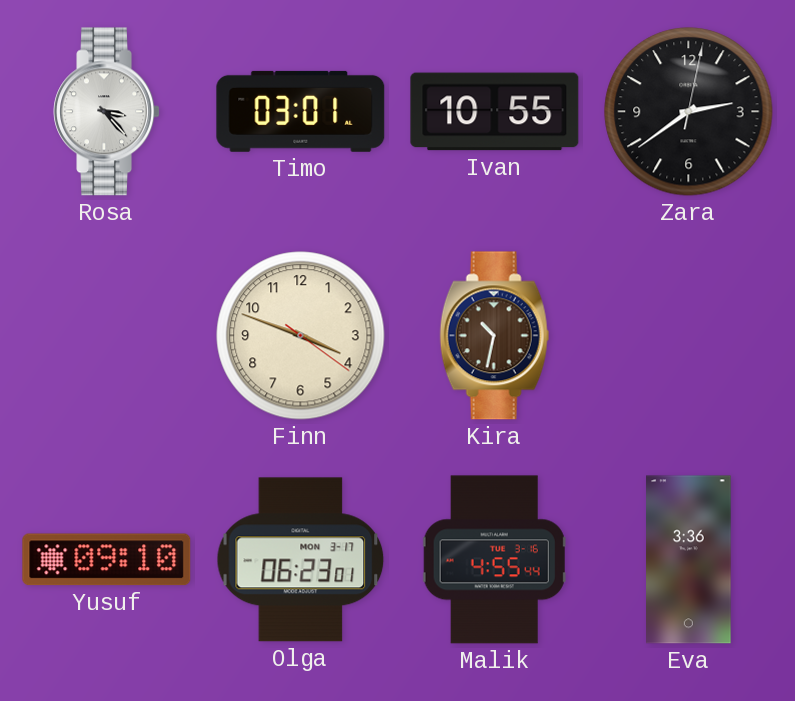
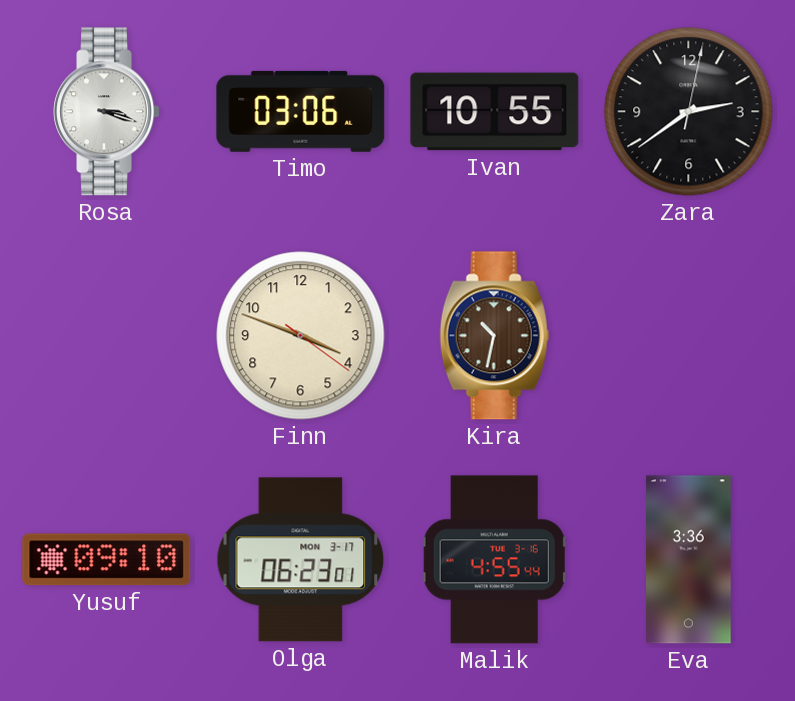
Rosa: 3:23 -> 3:18 (106, 112)
Timo: 03:01 -> 03:06 (301, 111)
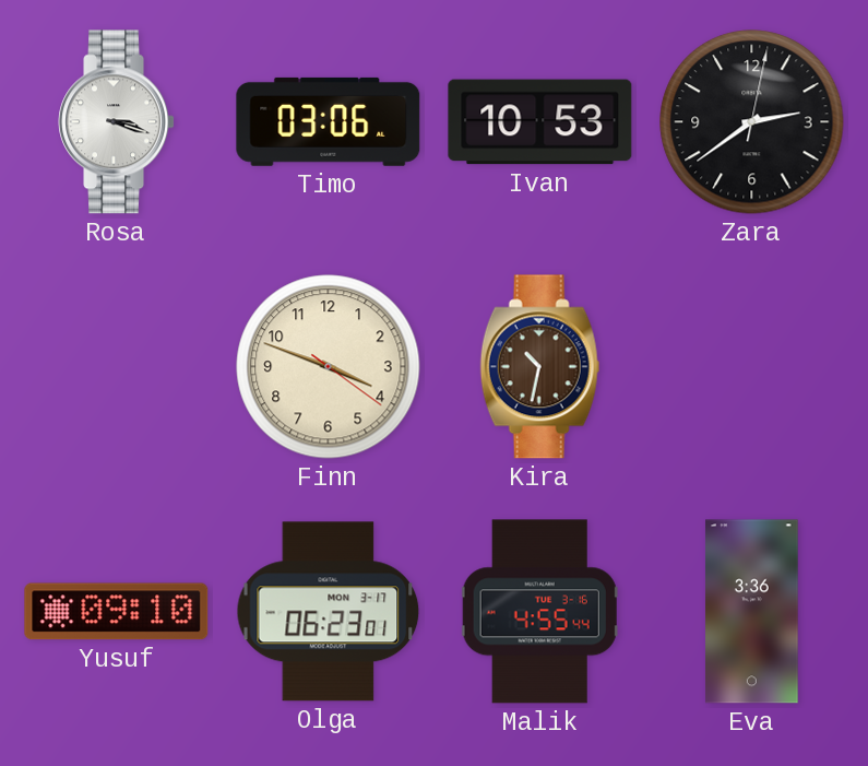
Ivan: 10:55 -> 10:53 (540, 122)
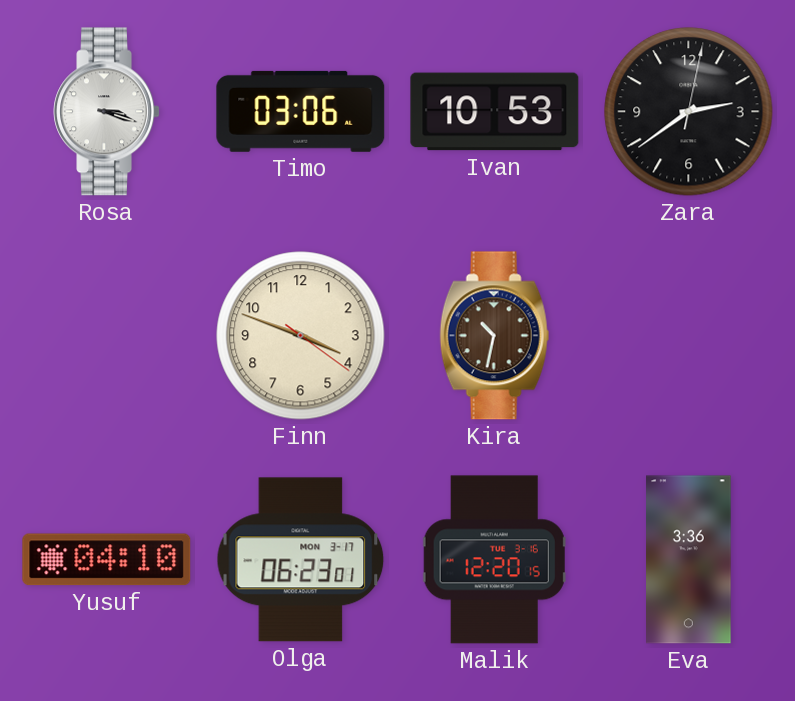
Yusuf: 09:10 -> 04:10 (107, 560)
Malik: 4:55 -> 12:20 (494, 560)
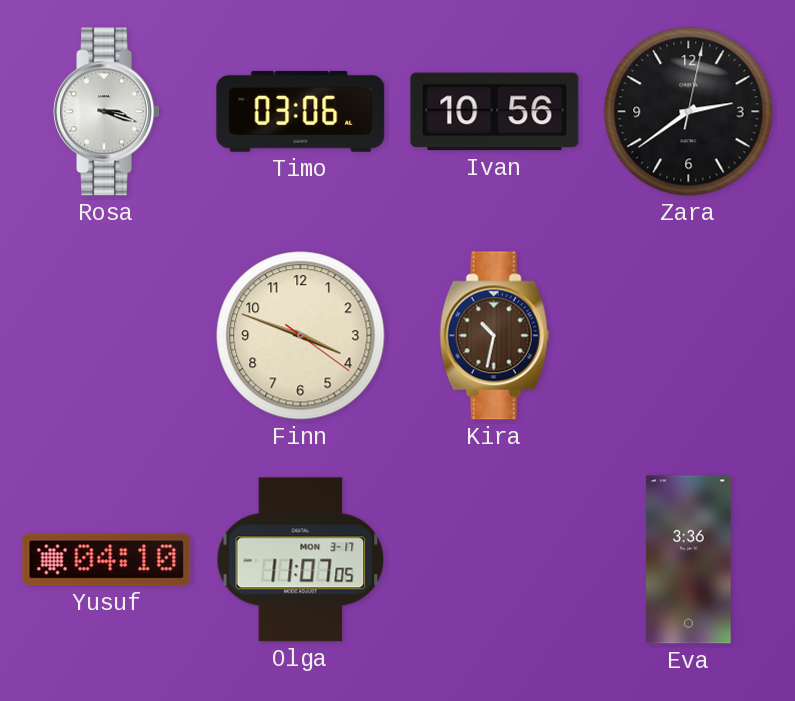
Ivan: 10:53 -> 10:56 (495, 112)
Olga: 06:23 -> 11:07 (301, 560)
Malik: 12:20 -> none (494, 560)
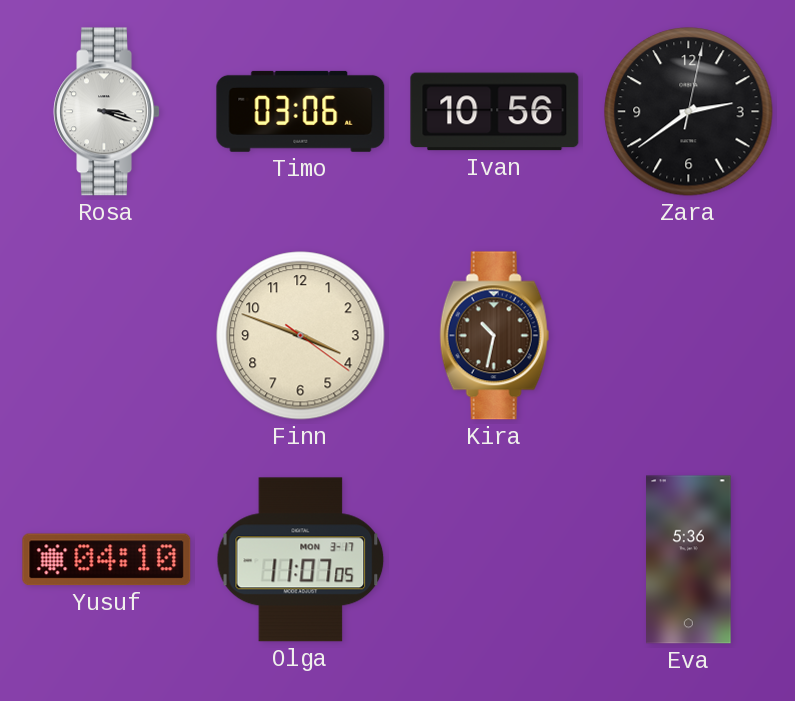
Eva: 3:36 -> 5:36 (689, 560)
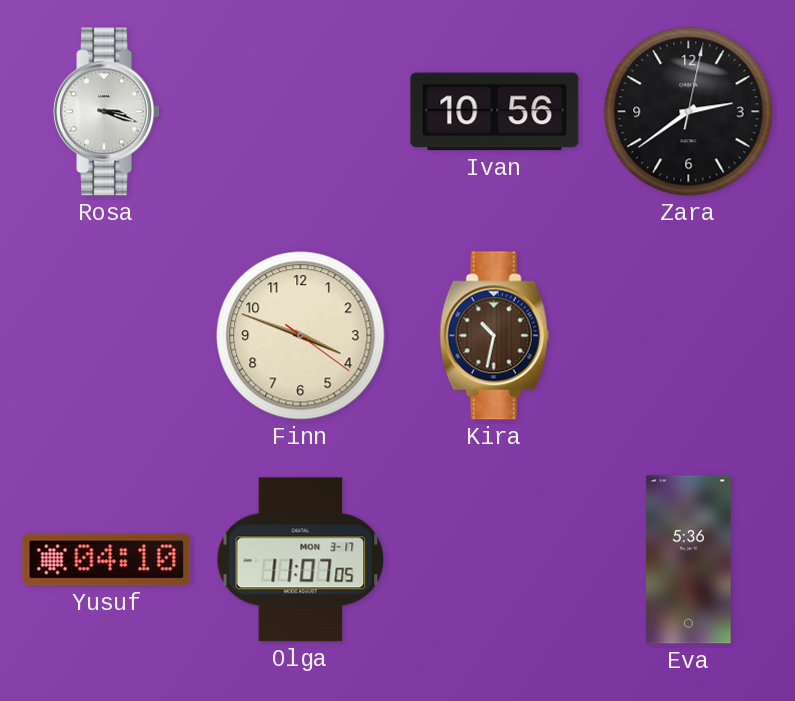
Timo: 03:06 -> none (301, 111)
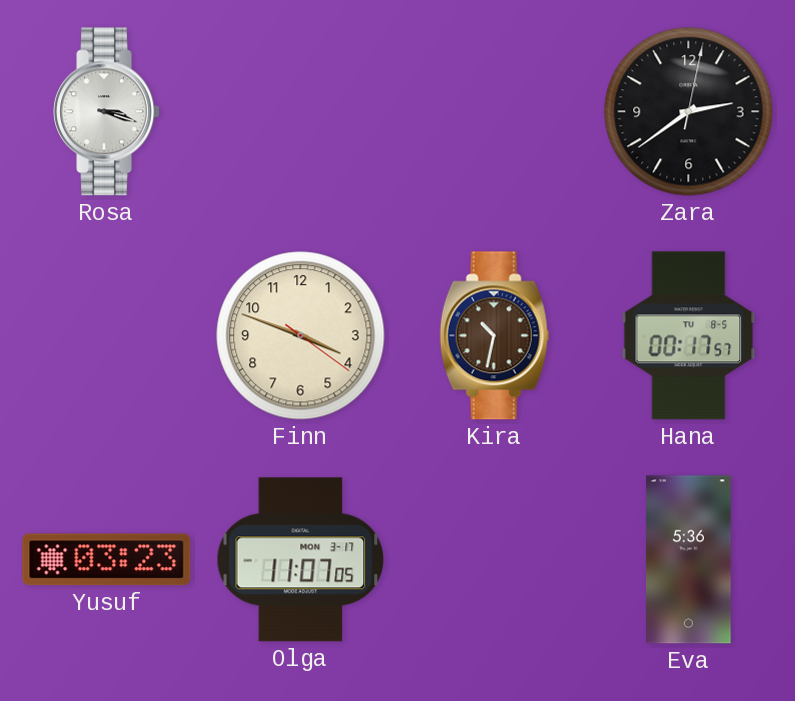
Ivan: 10:56 -> none (495, 112)
Hana: none -> 00:17 (689, 336)
Yusuf: 04:10 -> 03:23 (107, 560)
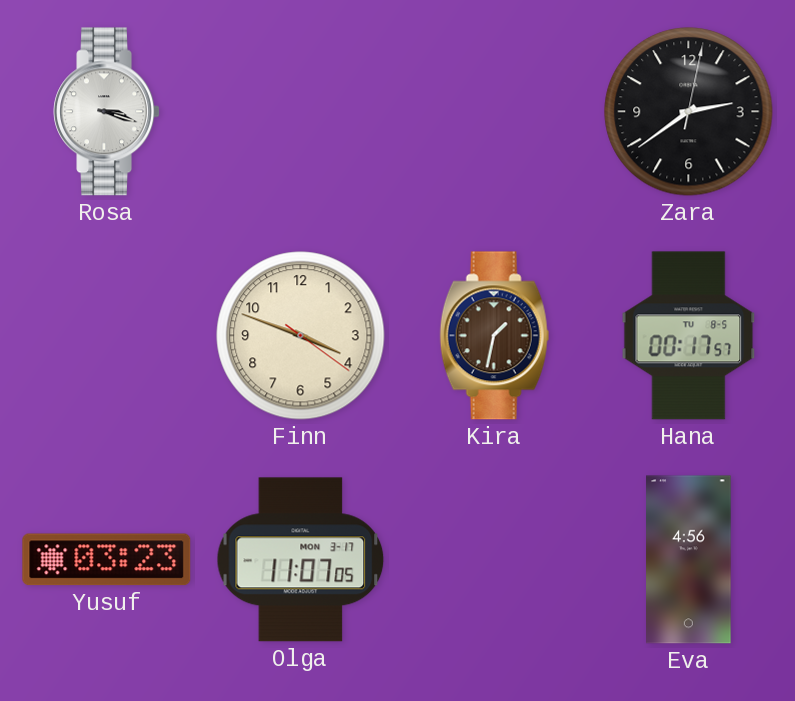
Kira: 10:32 -> 1:32 (495, 336)
Eva: 5:36 -> 4:56 (689, 560)
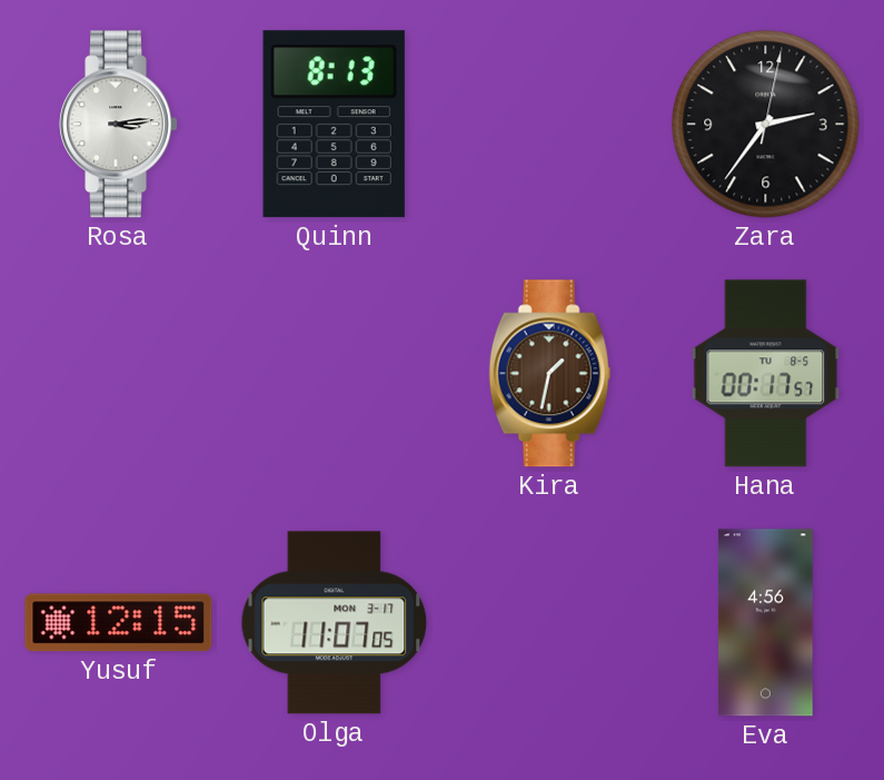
Rosa: 3:18 -> 3:14 (118, 125)
Quinn: none -> 8:13 (334, 125)
Zara: 2:39 -> 2:36 (766, 125)
Finn: 3:48 -> none (301, 336)
Yusuf: 03:23 -> 12:15 (119, 623)
